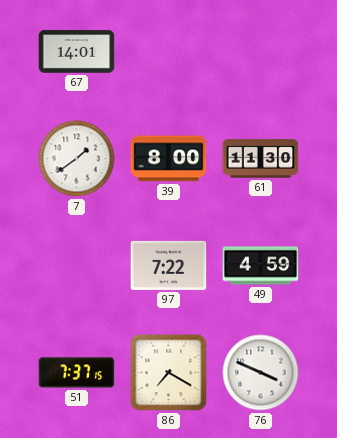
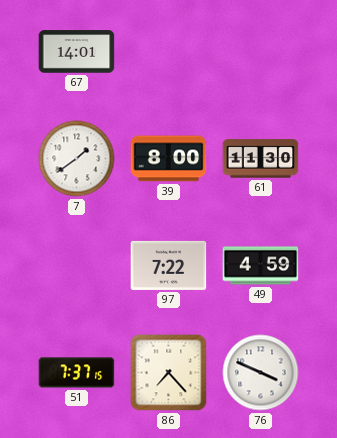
86: 7:20 -> 7:23 (169, 373)
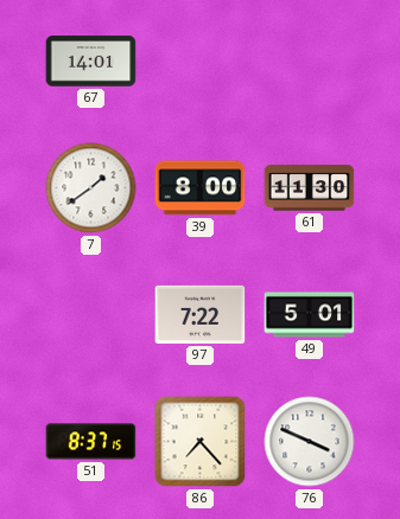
49: 4:59 -> 5:01 (310, 315)
51: 7:37 -> 8:37 (91, 442)
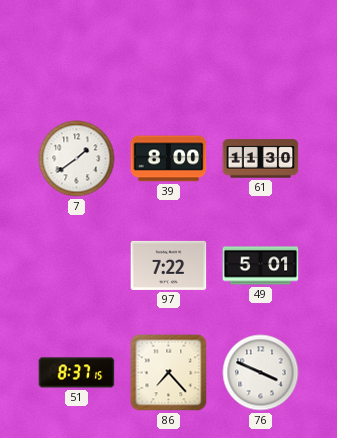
67: 14:01 -> none (91, 62)
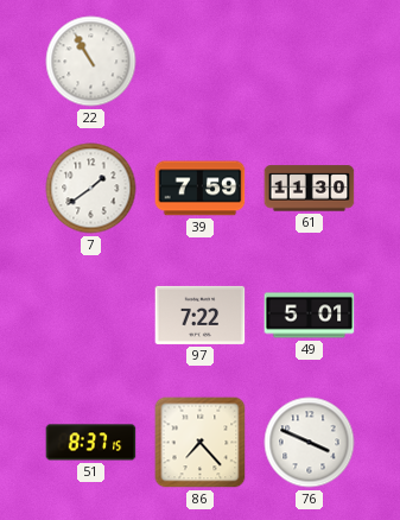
22: none -> 10:55 (91, 62)
39: 8:00 -> 7:59 (201, 189)
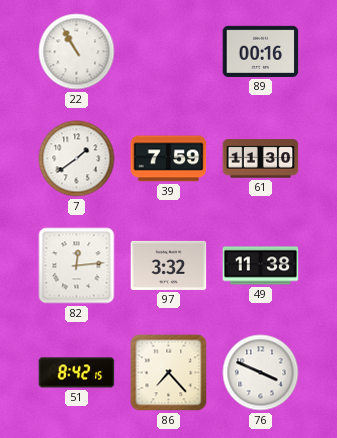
89: none -> 00:16 (261, 51)
82: none -> 12:14 (77, 266)
97: 7:22 -> 3:32 (169, 265)
49: 5:01 -> 11:38 (261, 266)
51: 8:37 -> 8:42 (77, 373)
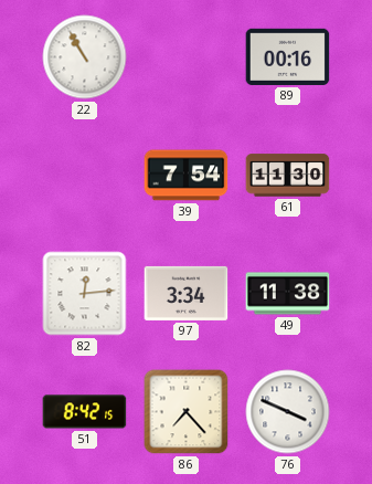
7: 1:39 -> none (77, 159)
39: 7:59 -> 7:54 (187, 176)
97: 3:32 -> 3:34 (187, 293)
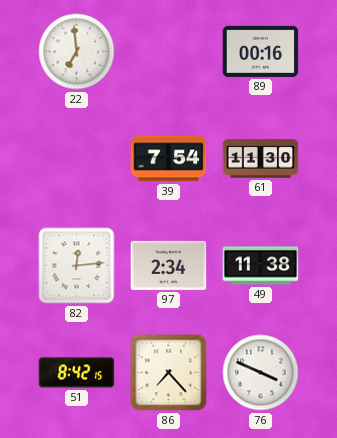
22: 10:55 -> 6:59 (77, 52)
97: 3:34 -> 2:34 (169, 265)
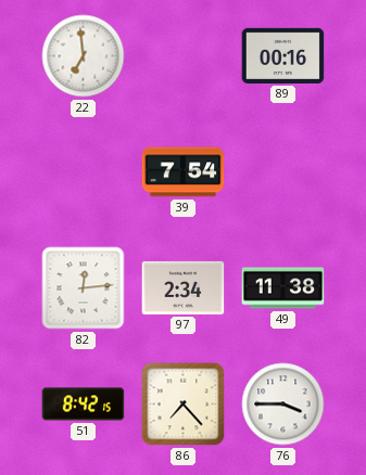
61: 11:30 -> none (261, 159)
76: 3:49 -> 3:45 (283, 405)
